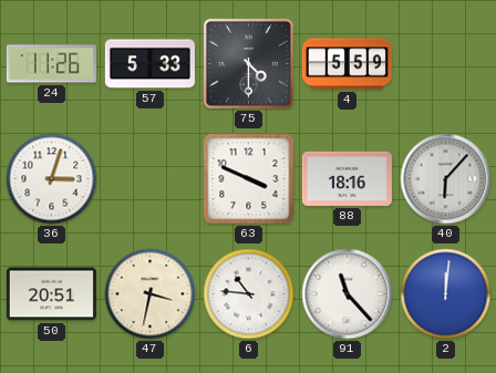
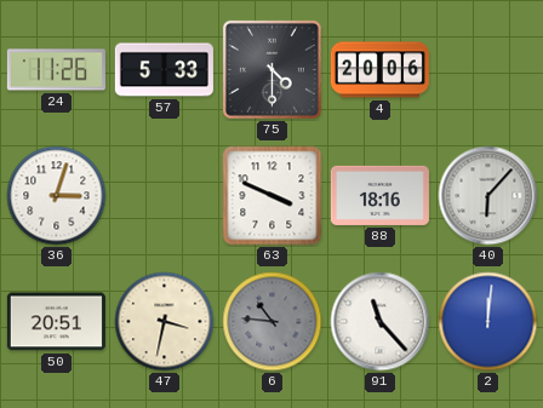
4: 5:59 -> 20:06 (379, 70)
6 dial: white -> grey (273, 322)
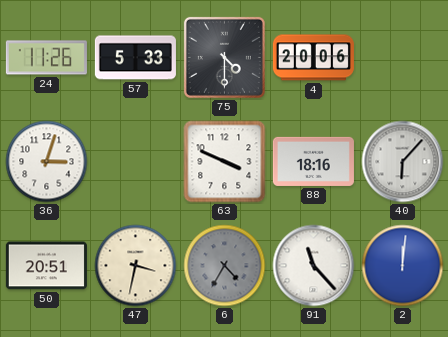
6: 10:46 -> 4:35 (225, 266)
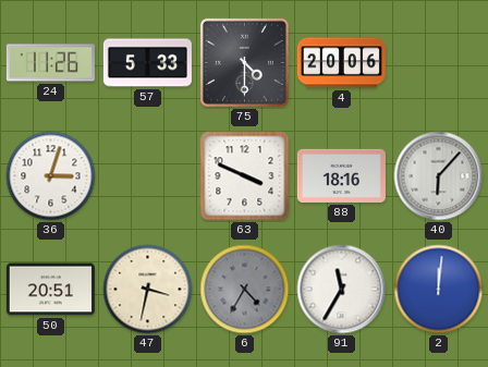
91: 11:23 -> 11:35 (342, 290)
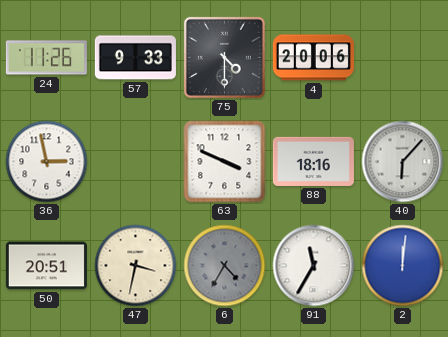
57: 5:33 -> 9:33 (135, 58)
36: 3:03 -> 2:58 (47, 162)
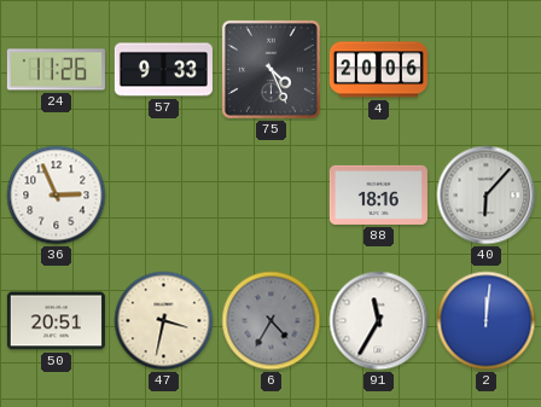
75: 4:30 -> 4:26 (270, 69)
36: 2:58 -> 2:56 (57, 196)
63: 3:49 -> none (225, 162)
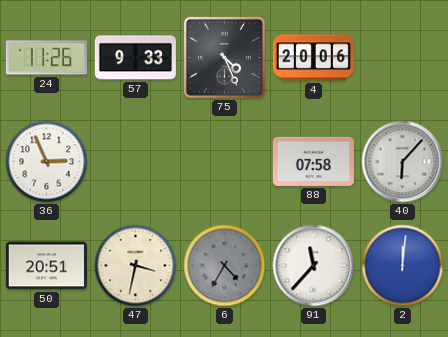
88: 18:16 -> 07:58 (313, 161)
91: 11:35 -> 11:37 (314, 266)
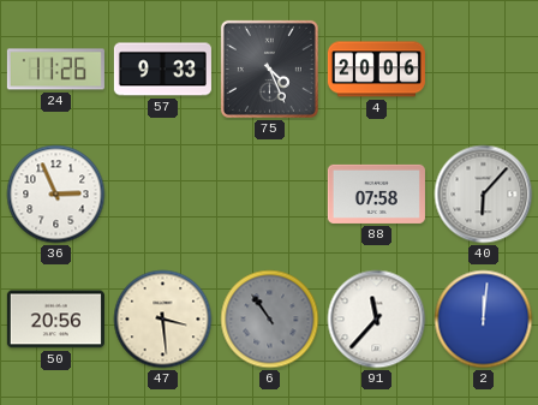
50: 20:51 -> 20:56 (55, 320)
47: 3:32 -> 3:29 (163, 320)
6: 4:35 -> 10:54 (270, 320)
